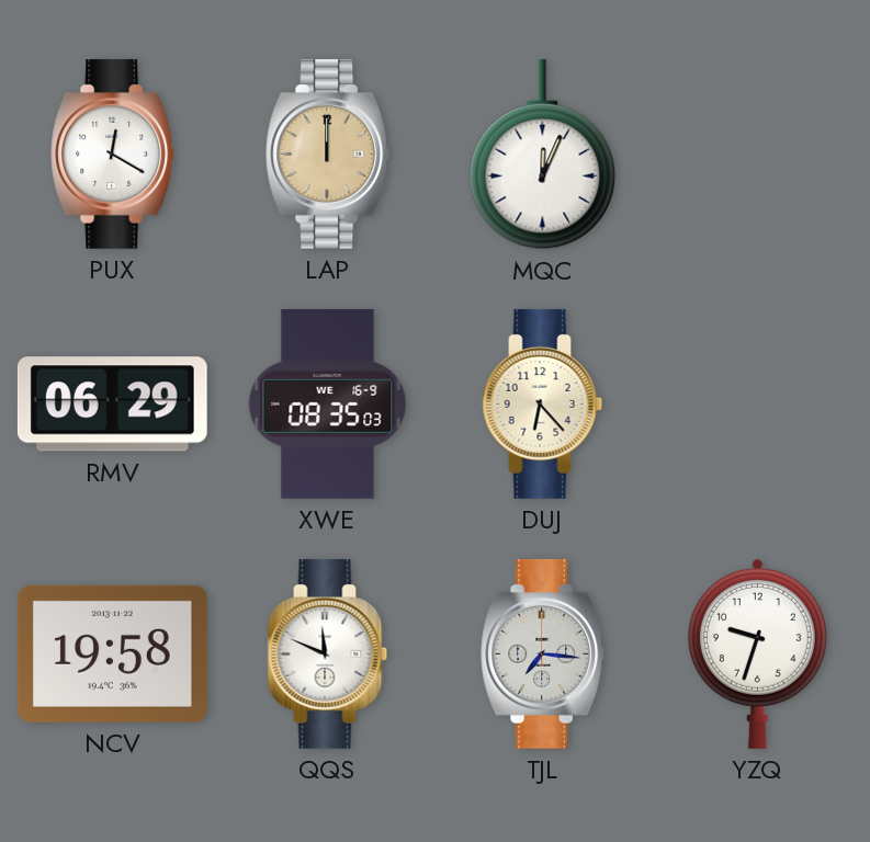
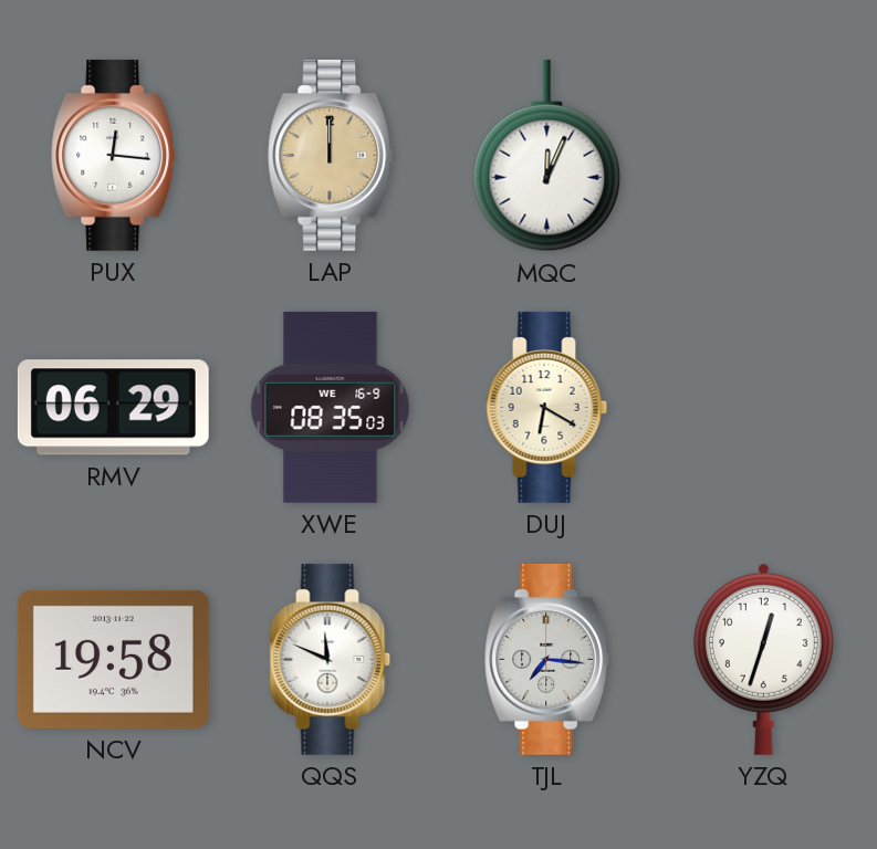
PUX: 12:20 -> 12:16 (114, 155)
DUJ: 6:23 -> 6:20 (547, 407)
YZQ: 9:33 -> 12:33 (763, 659)
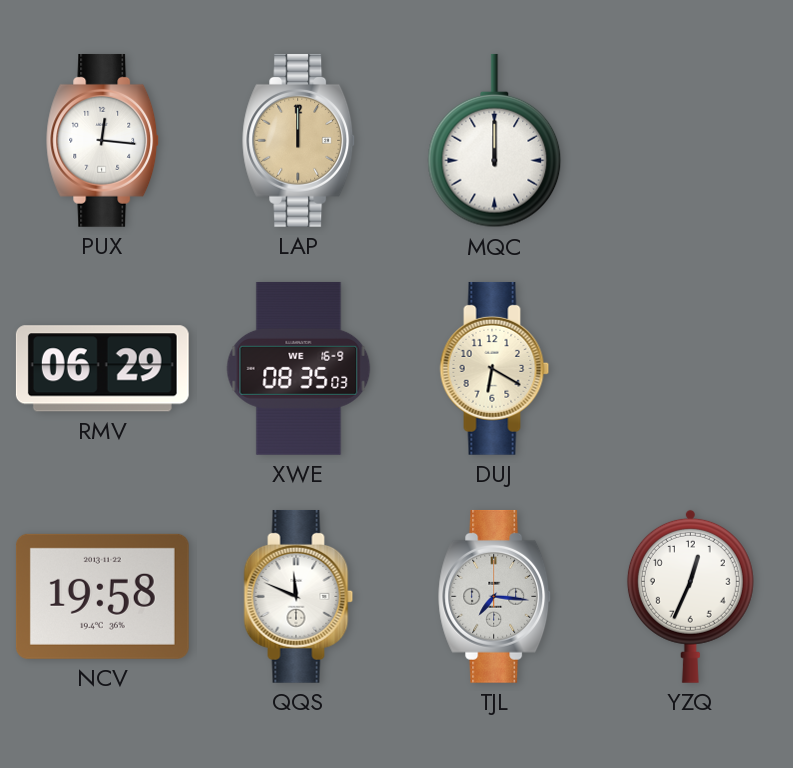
MQC: 12:04 -> 12:00 (495, 141)
YZQ: 12:33 -> 12:34 (690, 596)
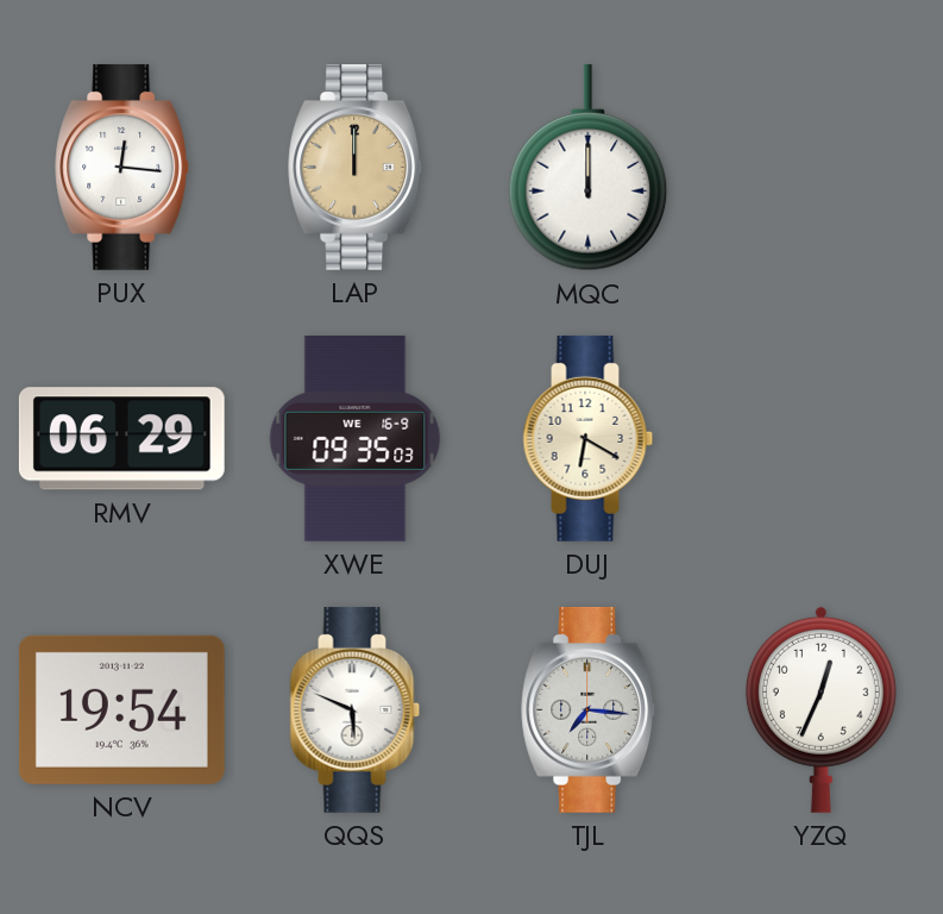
XWE: 08:35 -> 09:35 (356, 438)
NCV: 19:58 -> 19:54 (121, 709)
QQS: 11:49 -> 5:49 (356, 709)
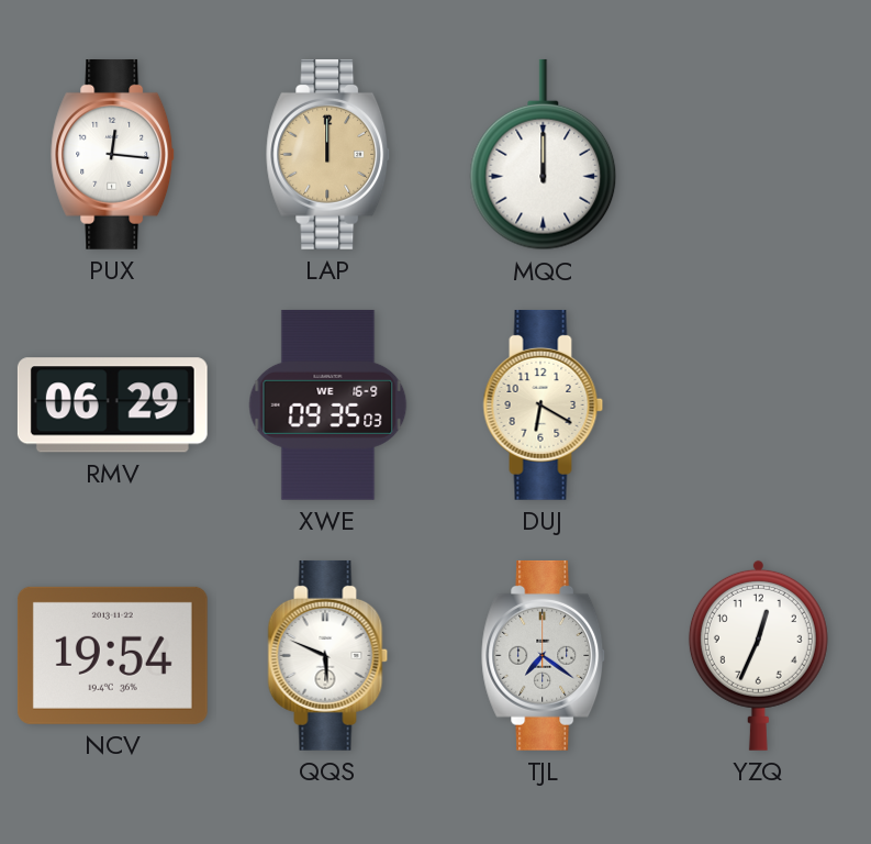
TJL: 7:16 -> 7:21 (544, 655)
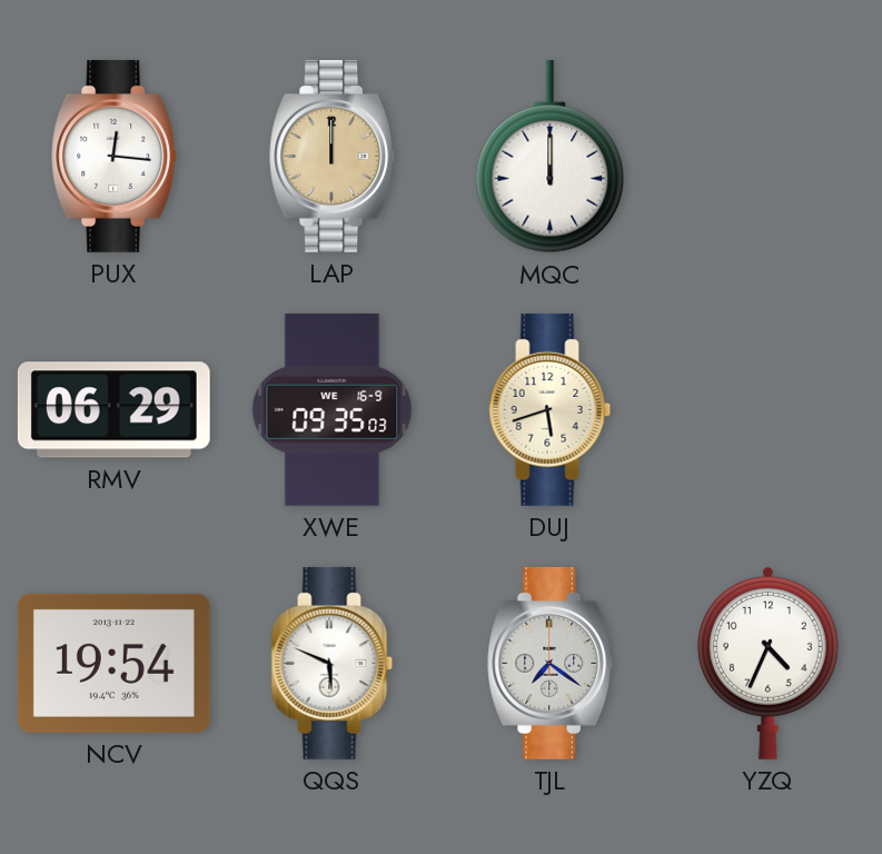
DUJ: 6:20 -> 5:42 (551, 409)
YZQ: 12:34 -> 4:34 (767, 663)
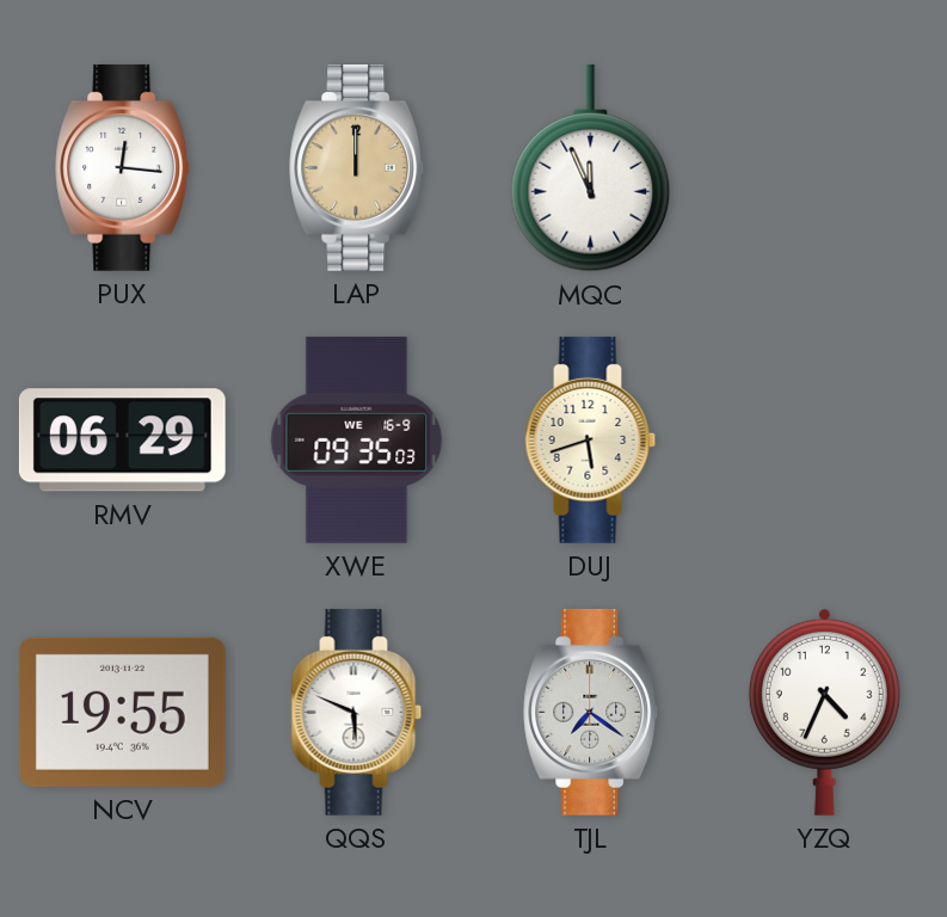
MQC: 12:00 -> 11:56 (591, 168)
NCV: 19:54 -> 19:55 (122, 712)
